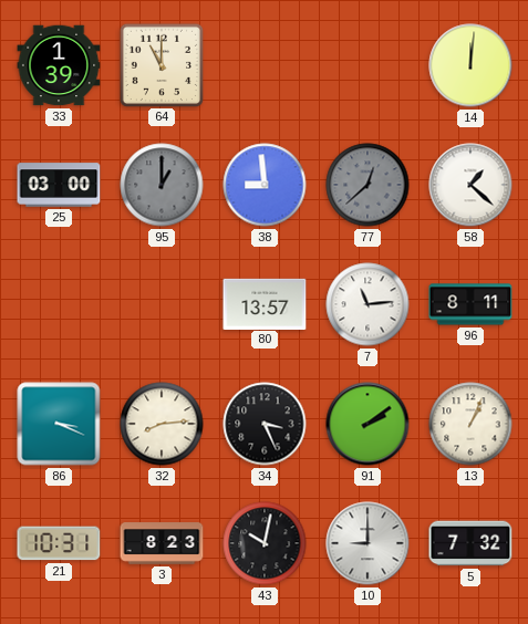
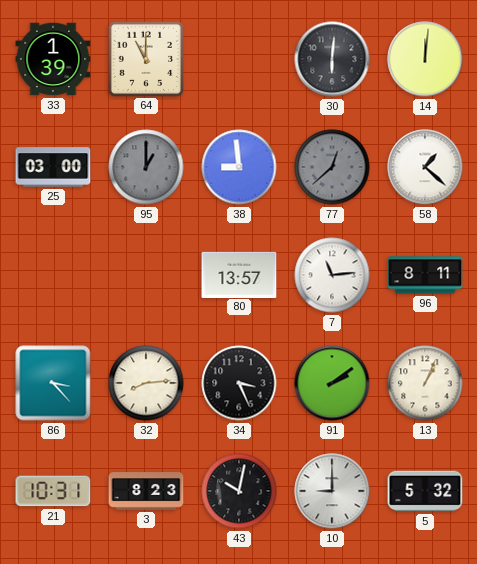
30: none -> 6:01 (332, 59)
86: 3:19 -> 3:23 (53, 383)
5: 7:32 -> 5:32 (425, 491)
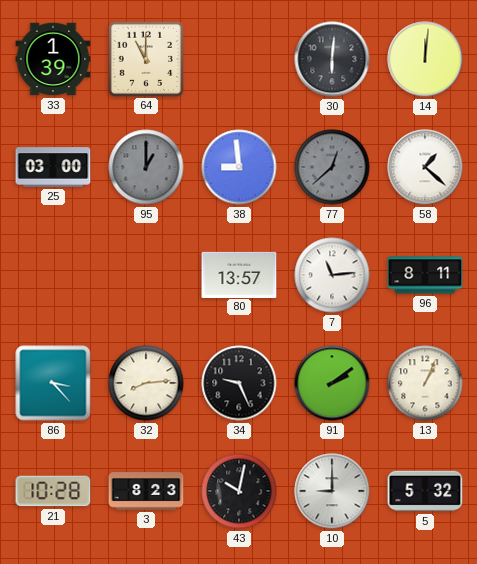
34: 3:26 -> 9:26 (239, 383)
21: 10:31 -> 10:28 (53, 491)
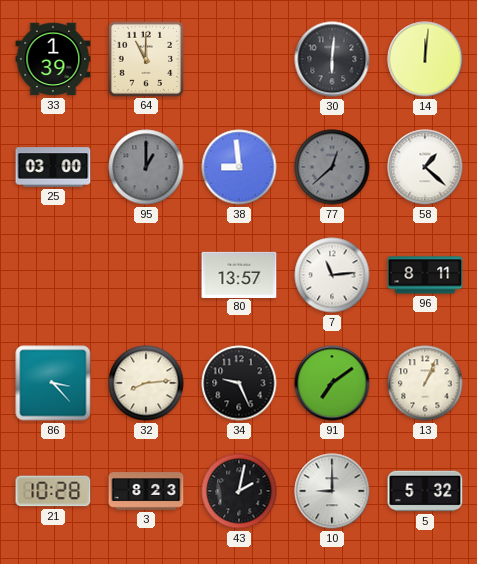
91: 2:09 -> 7:09 (332, 383)
43: 10:02 -> 2:02 (239, 491)
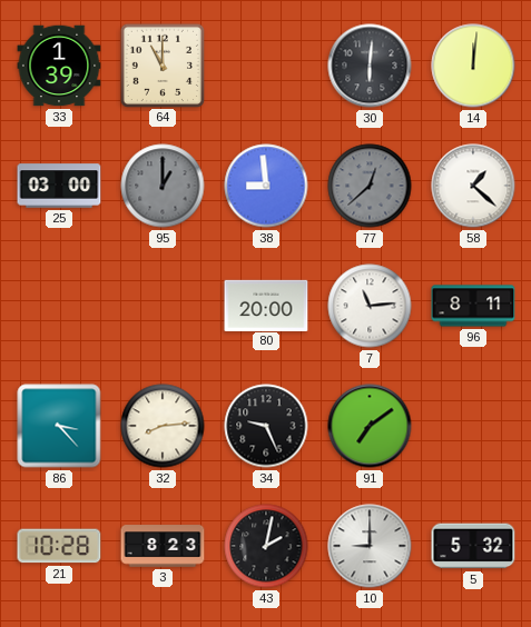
80: 13:57 -> 20:00 (266, 305)
13: 1:04 -> none (425, 383)
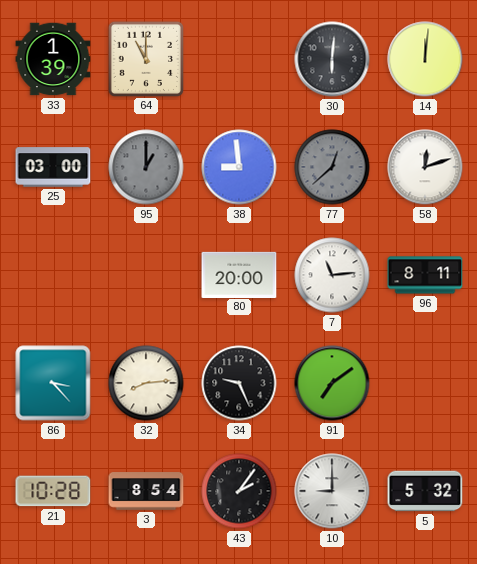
58: 1:22 -> 12:12 (425, 167)
3: 8:23 -> 8:54 (146, 491)
43: 2:02 -> 2:06 (239, 491)
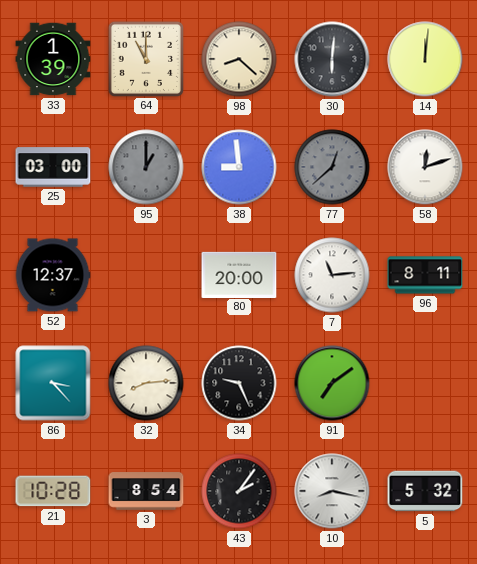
98: none -> 8:22 (239, 59)
52: none -> 12:37 (53, 275)
10: 9:00 -> 8:17 (332, 491)
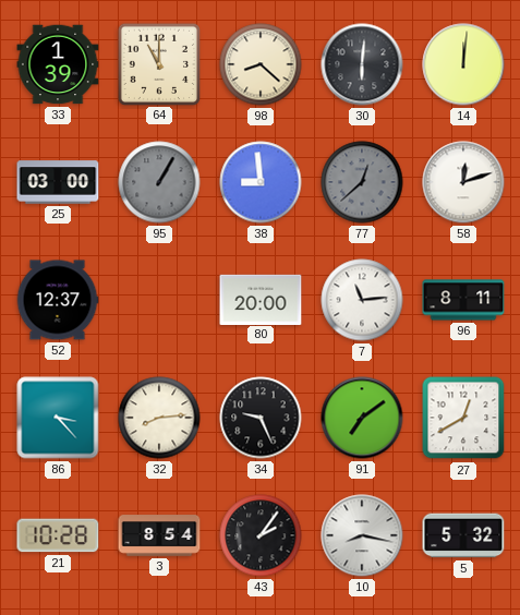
95: 1:00 -> 1:05 (159, 182)
27: none -> 12:40 (463, 418)
